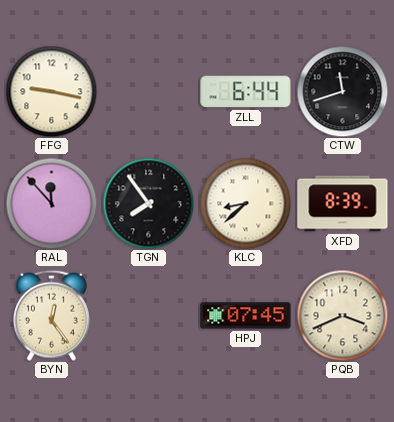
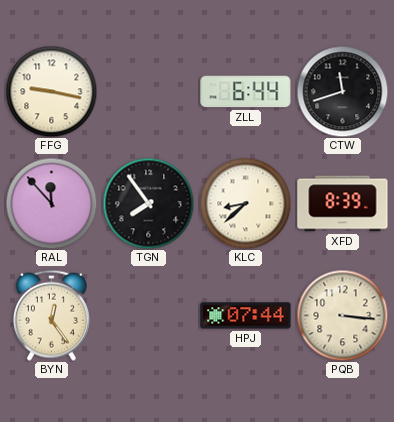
HPJ: 07:45 -> 07:44 (246, 316)
PQB: 3:41 -> 3:16 (342, 315)
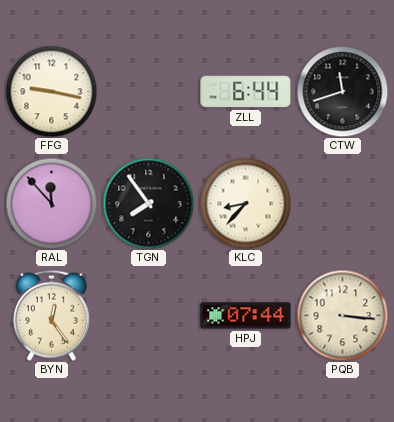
KLC: 8:38 -> 8:37 (245, 203)
XFD: 8:39 -> none (343, 204)
